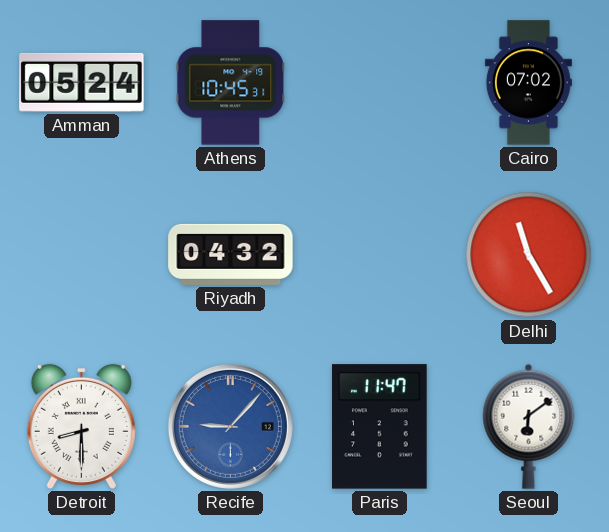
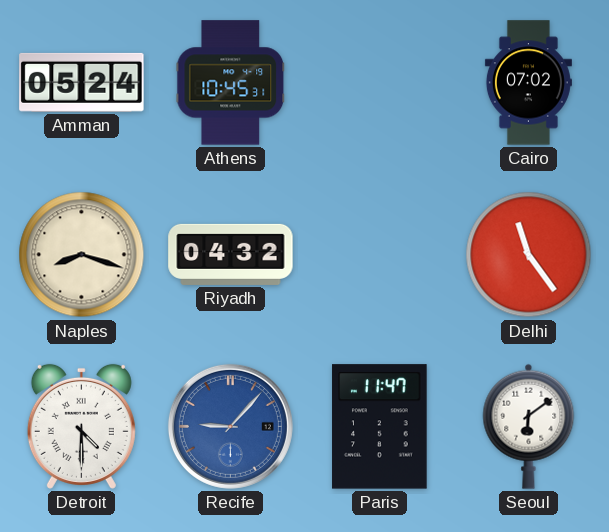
Naples: none -> 8:18 (82, 255)
Delhi: 11:25 -> 11:24 (529, 255)
Detroit: 8:30 -> 4:30 (81, 426)
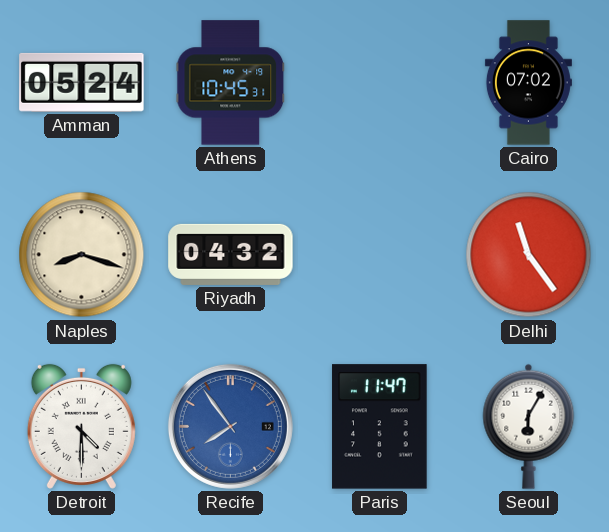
Recife: 9:07 -> 7:54 (230, 426)
Seoul: 6:09 -> 6:05 (529, 426)
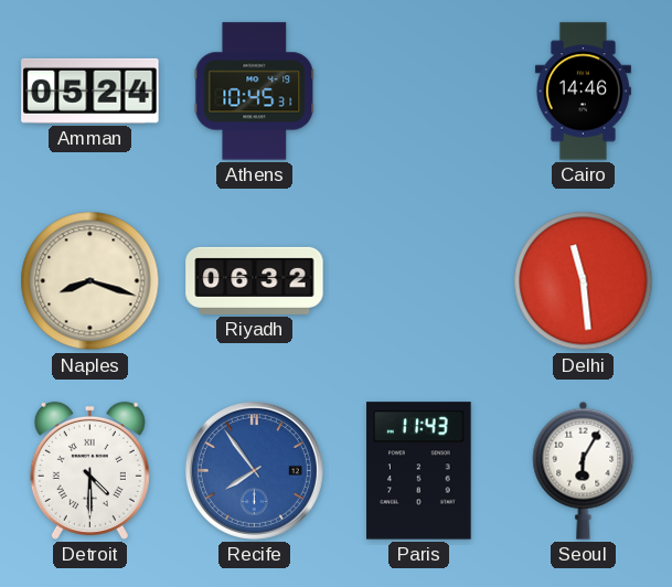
Cairo: 07:02 -> 14:46 (583, 92)
Riyadh: 04:32 -> 06:32 (255, 280)
Delhi: 11:24 -> 11:29 (584, 281)
Paris: 11:47 -> 11:43 (419, 471)
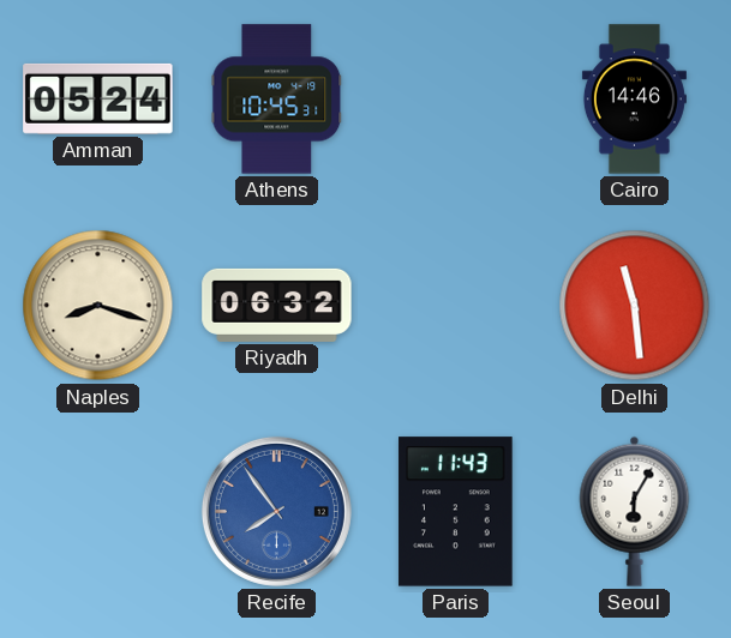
Detroit: 4:30 -> none (89, 470)
